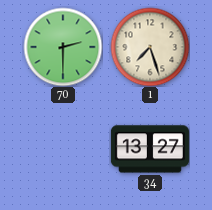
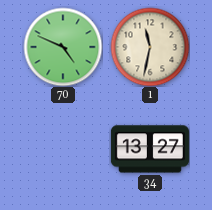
70: 2:30 -> 4:49 (63, 47)
1: 7:27 -> 11:32 (150, 47)
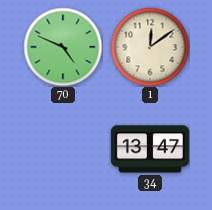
1: 11:32 -> 12:09 (150, 47)
34: 13:27 -> 13:47 (150, 149)
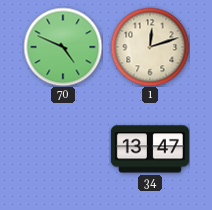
1: 12:09 -> 12:12 (150, 47)
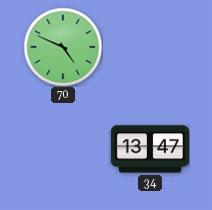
1: 12:12 -> none (150, 47)
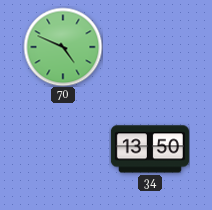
34: 13:47 -> 13:50 (150, 149)
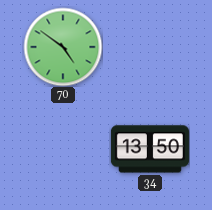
70: 4:49 -> 4:51 (63, 47)
